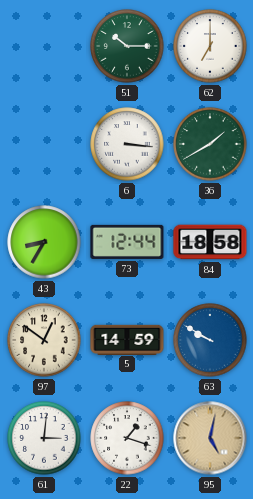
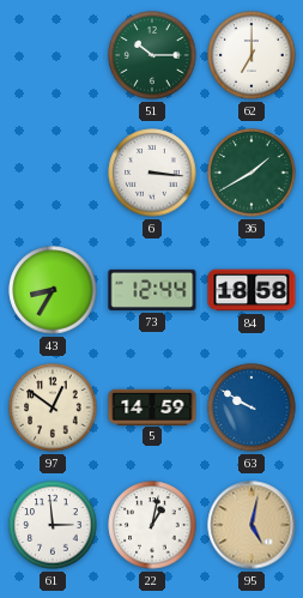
61: 3:01 -> 2:59 (53, 525)
22: 1:18 -> 1:02 (152, 525)
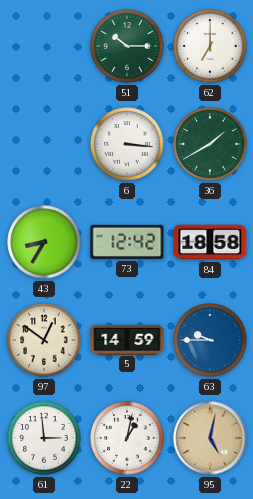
73: 12:44 -> 12:42 (127, 242)
63: 9:50 -> 9:45 (210, 340)
